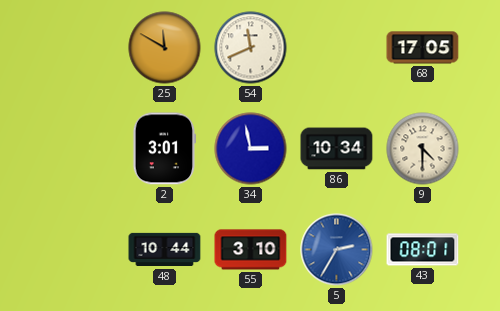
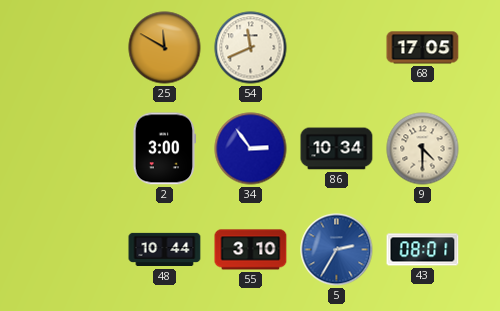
2: 3:01 -> 3:00 (164, 149)
34: 2:58 -> 2:54 (251, 149)
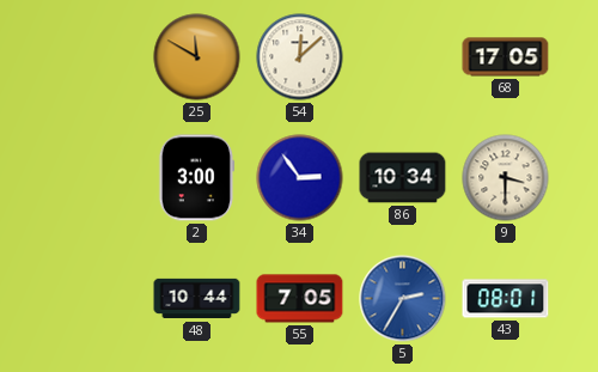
54: 11:41 -> 12:08 (300, 57)
9: 4:30 -> 3:30 (506, 178)
55: 3:10 -> 7:05 (300, 299)
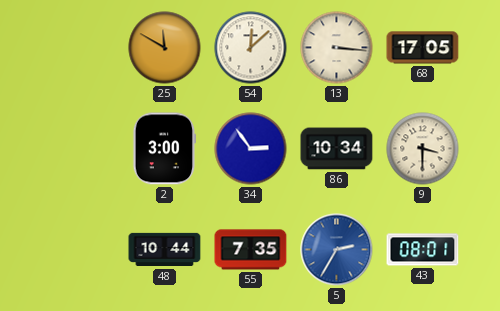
13: none -> 3:16 (337, 48)
55: 7:05 -> 7:35 (251, 250)
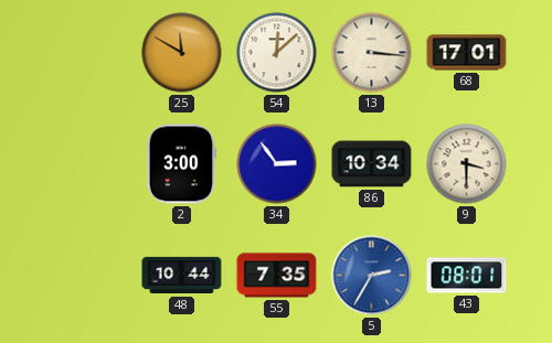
68: 17:05 -> 17:01 (467, 53)
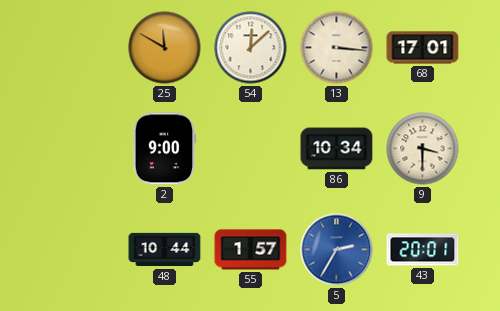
2: 3:00 -> 9:00 (164, 149)
34: 2:54 -> none (277, 164)
55: 7:35 -> 1:57 (251, 250)
43: 08:01 -> 20:01 (423, 250)
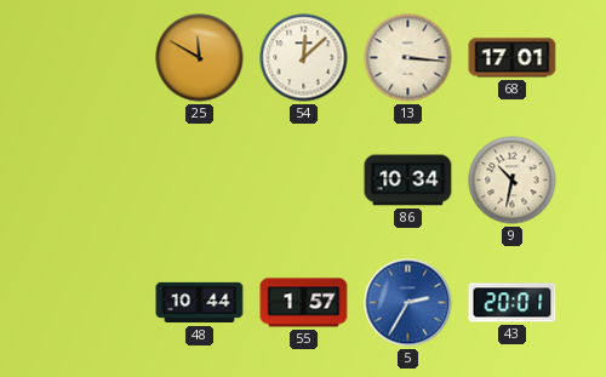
2: 9:00 -> none (164, 149)
9: 3:30 -> 10:32 (513, 181)
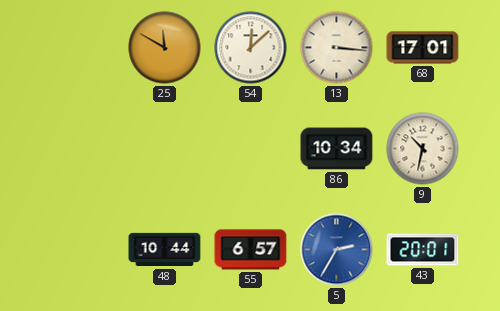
55: 1:57 -> 6:57 (251, 250)
